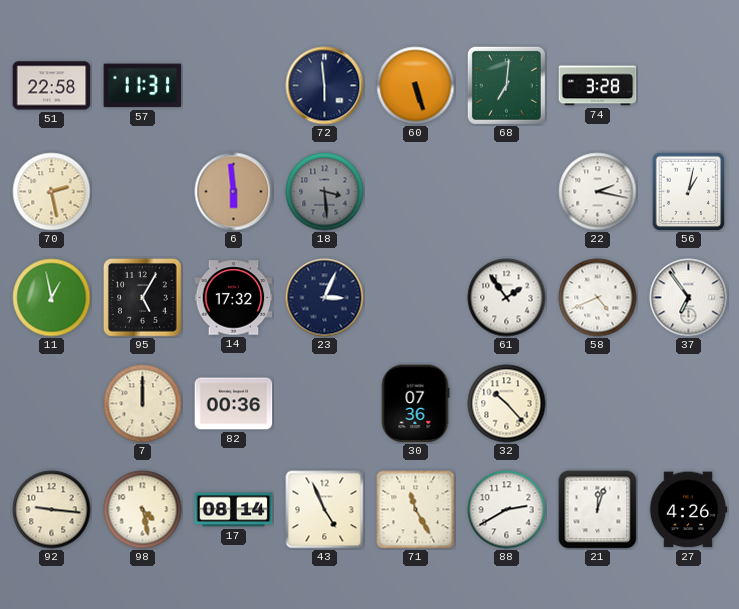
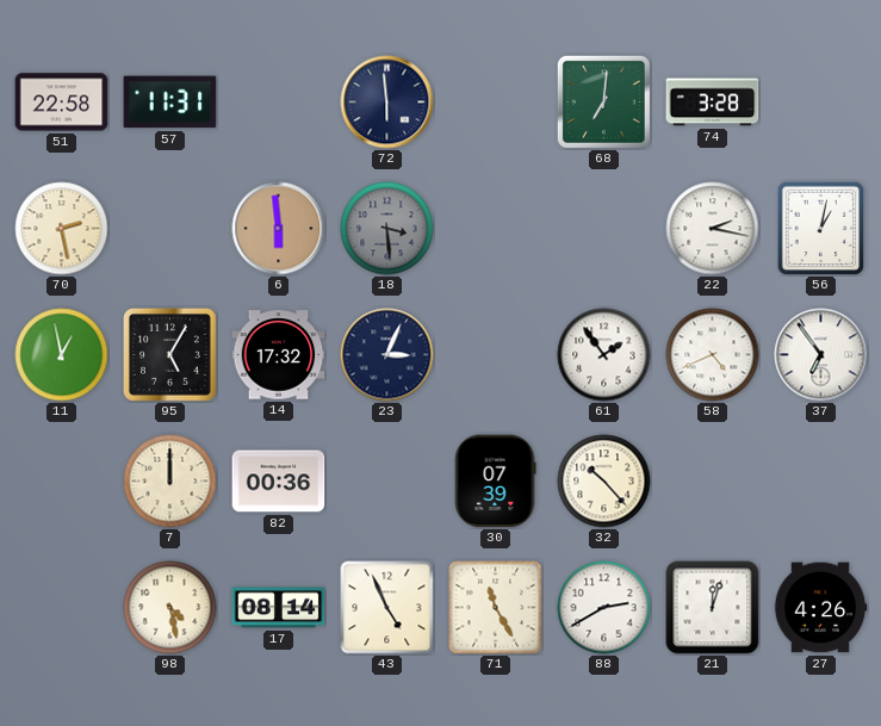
60: 5:27 -> none (416, 86)
30: 07:36 -> 07:39 (495, 482)
92: 9:16 -> none (52, 510)
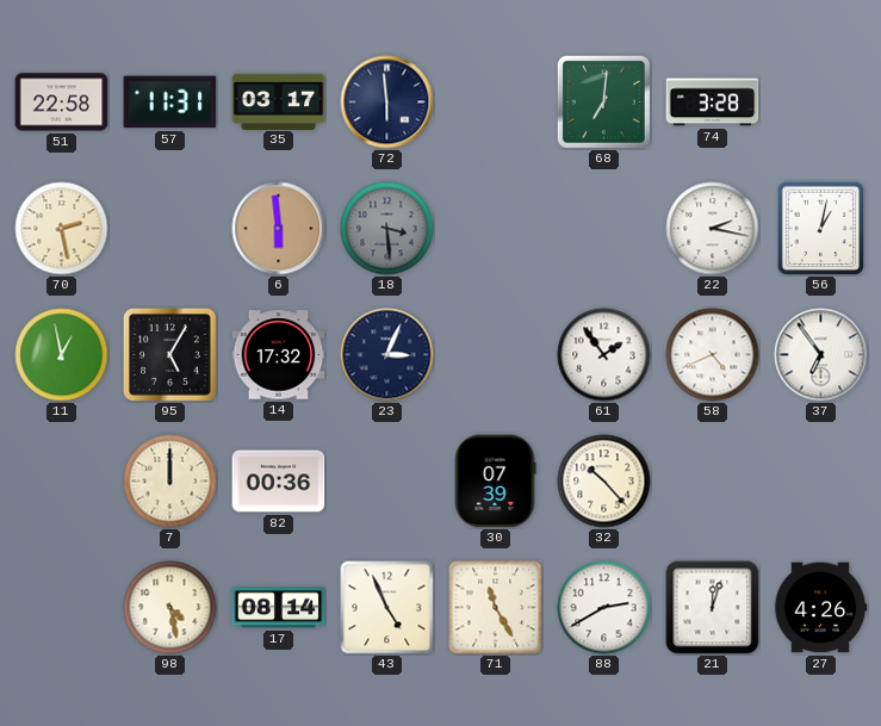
35: none -> 03:17 (279, 101)
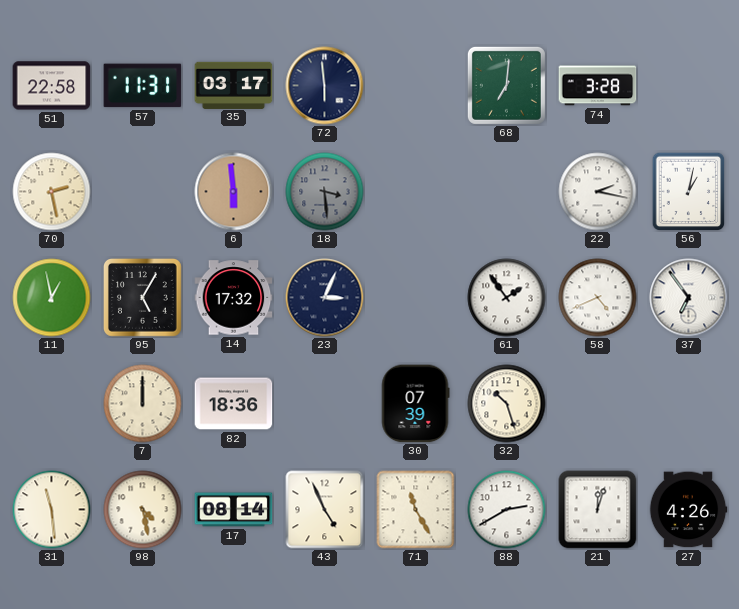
82: 00:36 -> 18:36 (234, 404)
32: 10:23 -> 10:27 (507, 404)
31: none -> 11:29 (52, 510)
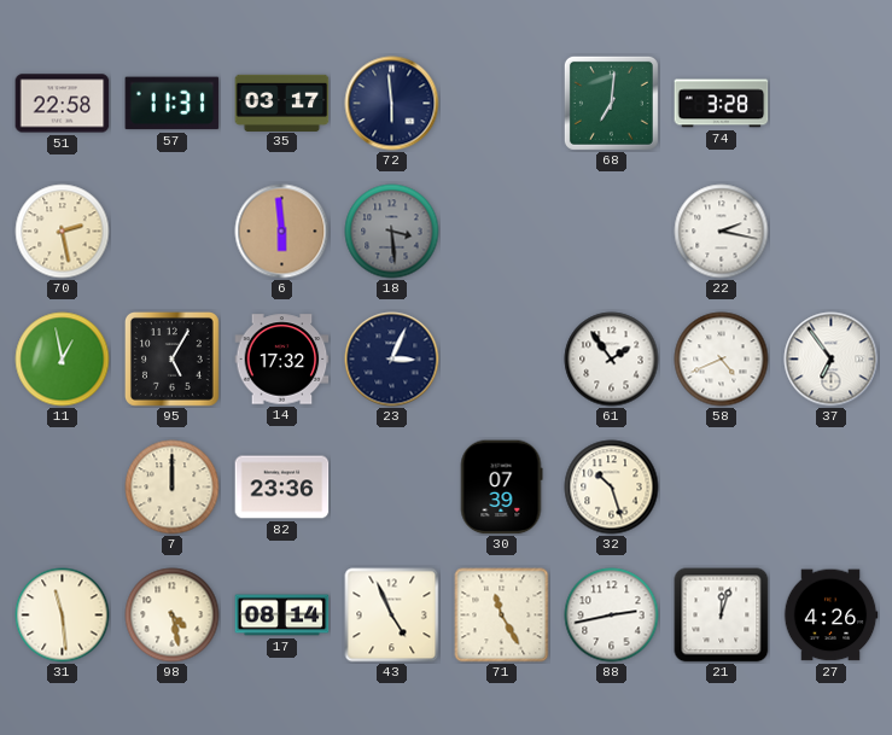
56: 1:02 -> none (689, 191)
82: 18:36 -> 23:36 (282, 488)
88: 2:40 -> 2:43 (612, 616)
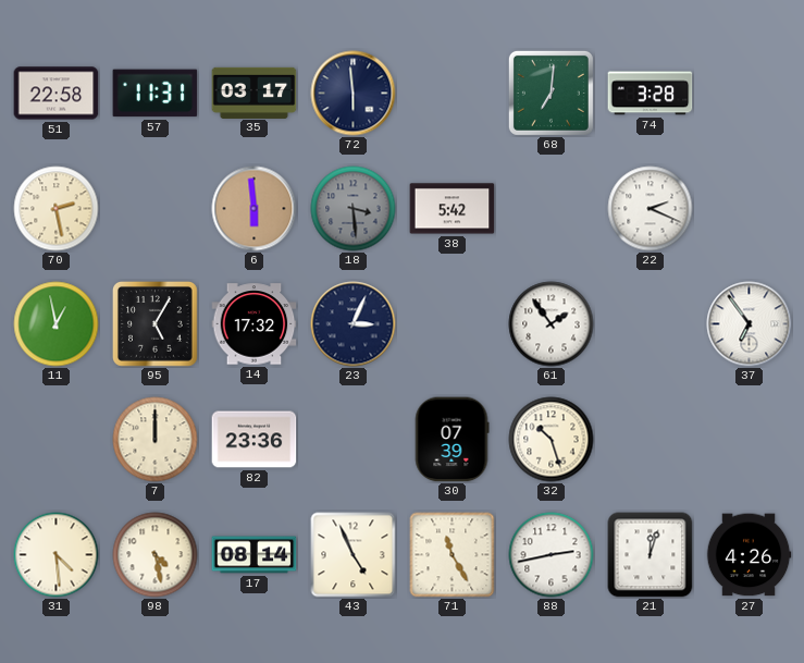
38: none -> 5:42 (453, 209)
22: 2:17 -> 2:19 (651, 209)
58: 4:41 -> none (722, 360)
31: 11:29 -> 4:29 (57, 555)
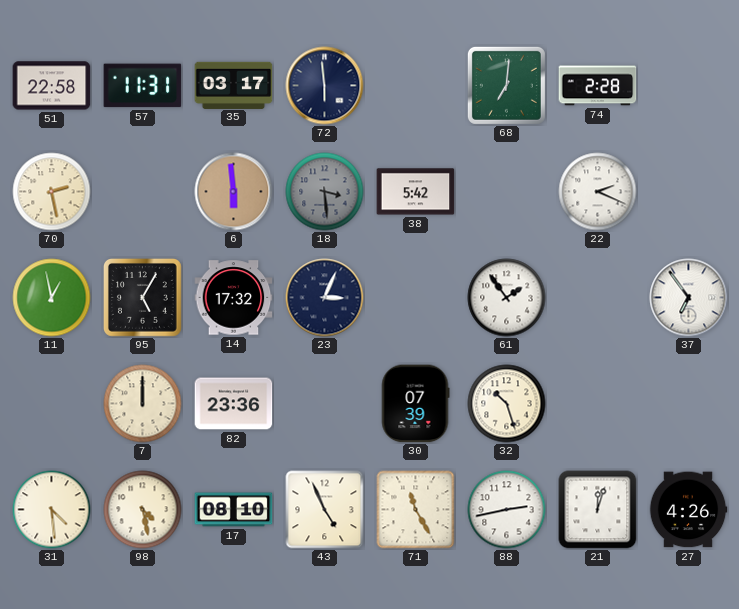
74: 3:28 -> 2:28 (598, 86)
17: 08:14 -> 08:10 (234, 510)
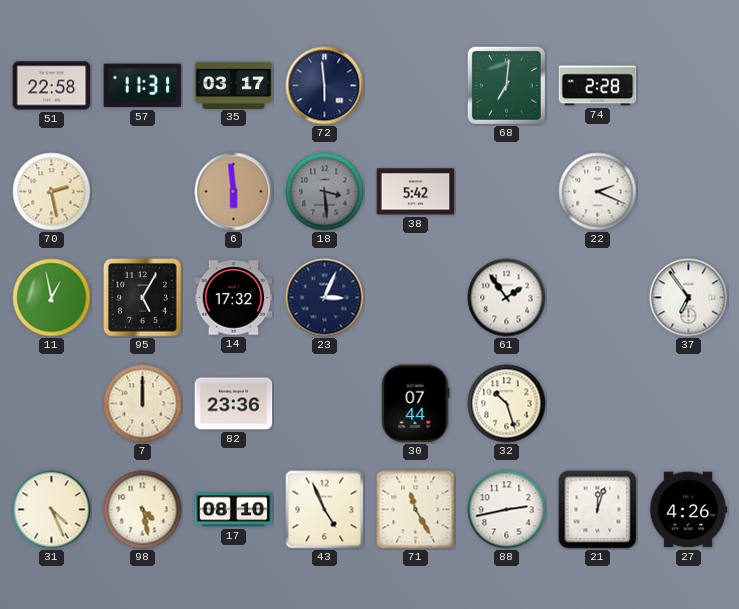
30: 07:39 -> 07:44 (415, 404)
31: 4:29 -> 4:26 (52, 510)
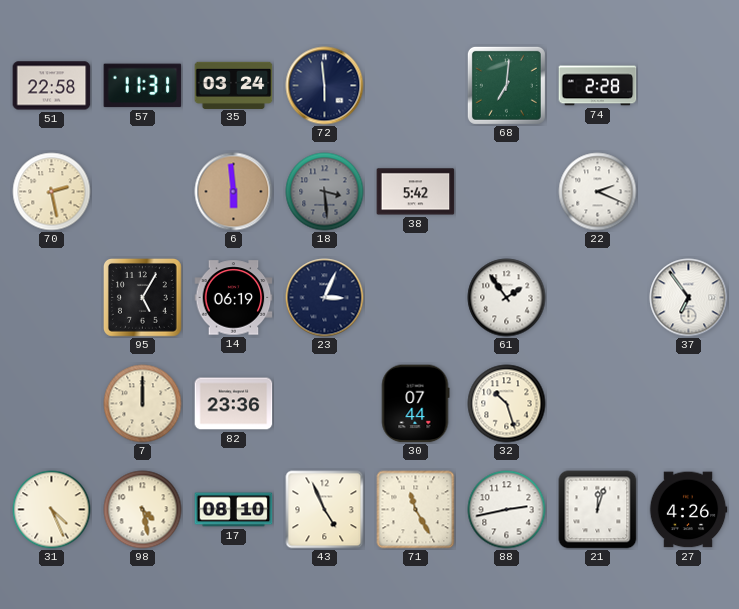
35: 03:17 -> 03:24 (234, 85)
11: 12:58 -> none (52, 298)
14: 17:32 -> 06:19 (234, 298)
